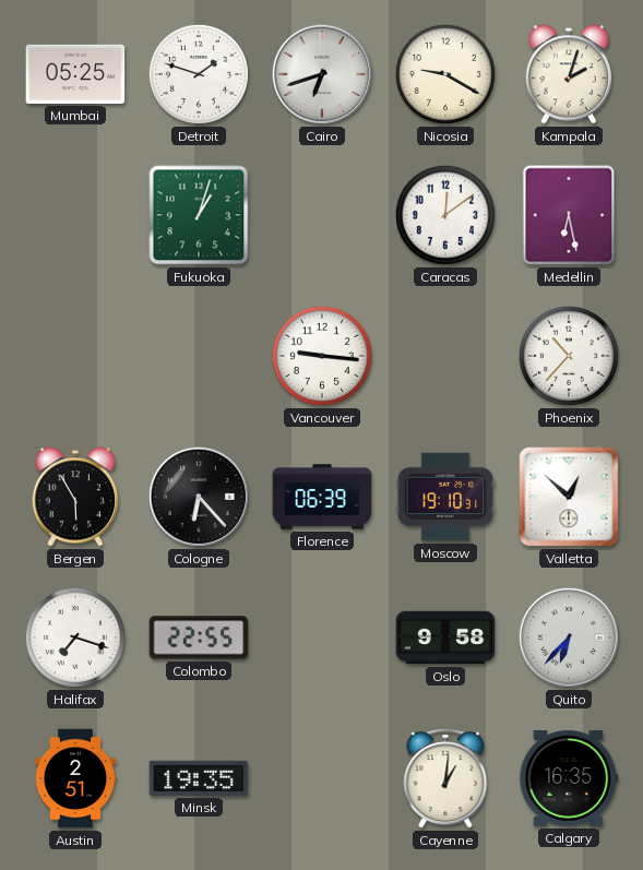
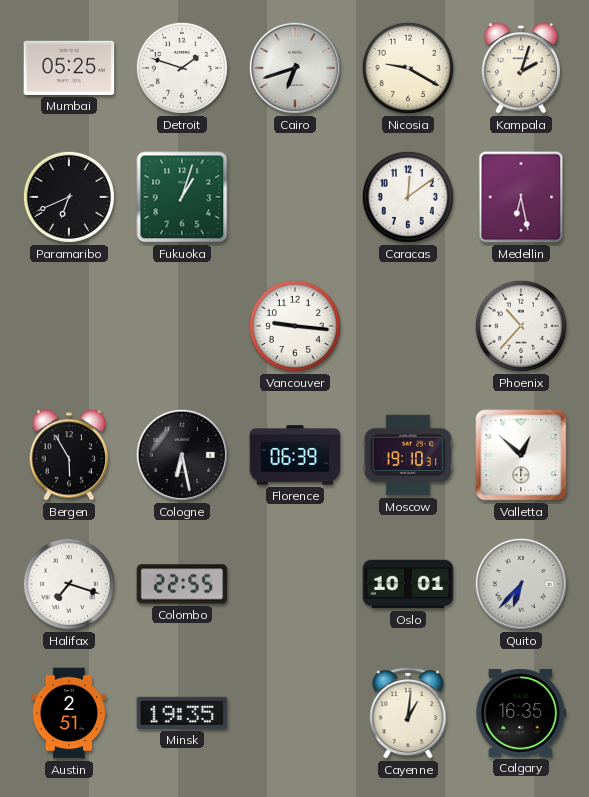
Paramaribo: none -> 6:41 (69, 197)
Cologne: 6:23 -> 6:28 (182, 455)
Oslo: 9:58 -> 10:01 (408, 584)
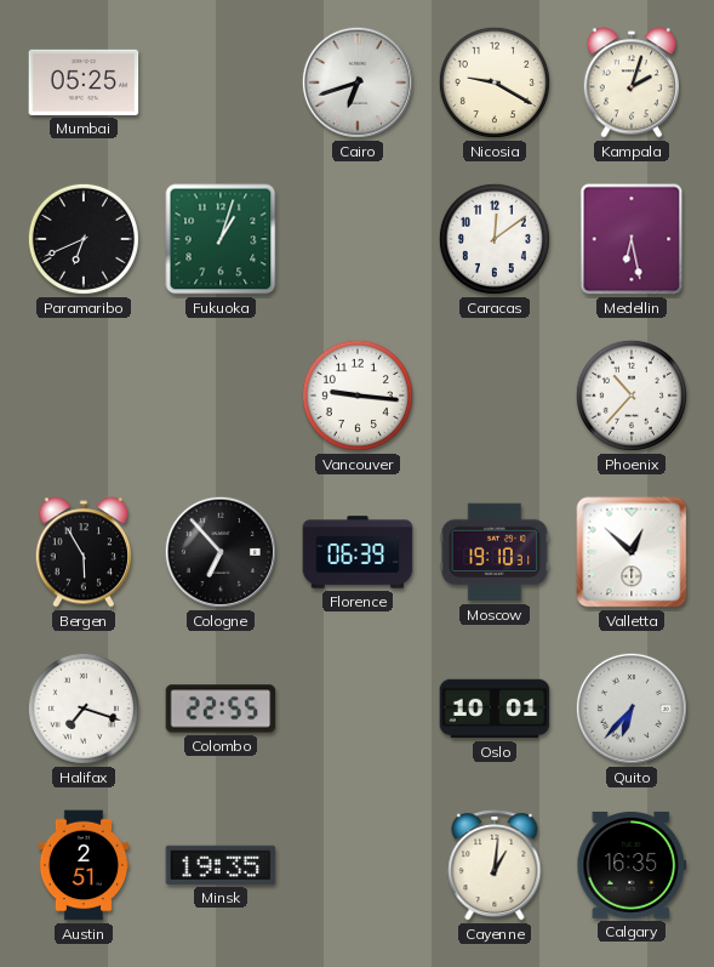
Detroit: 1:48 -> none (182, 68)
Cologne: 6:28 -> 6:53 (221, 552)
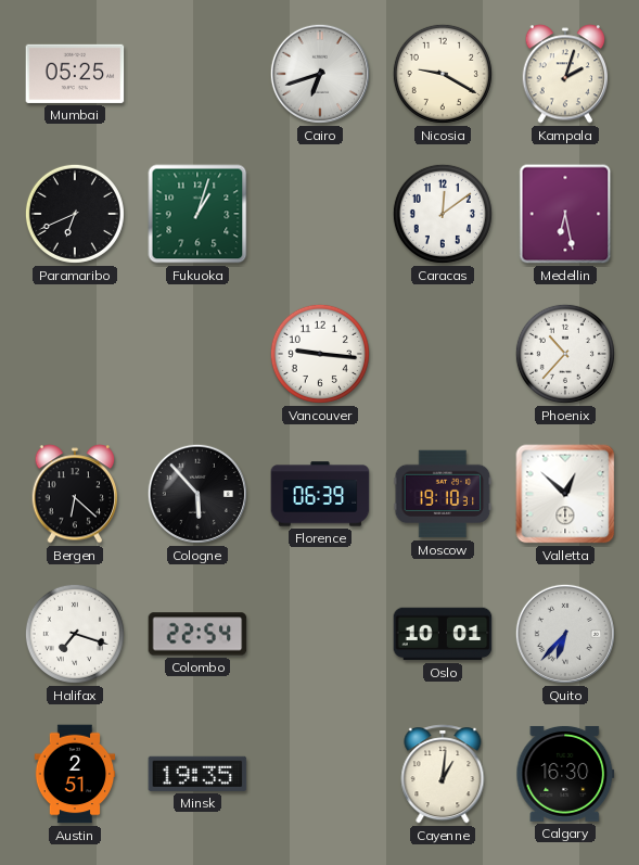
Bergen: 5:55 -> 6:22 (75, 494)
Cologne: 6:53 -> 5:53 (197, 494)
Colombo: 22:55 -> 22:54 (197, 634)
Calgary: 16:35 -> 16:30 (565, 774)
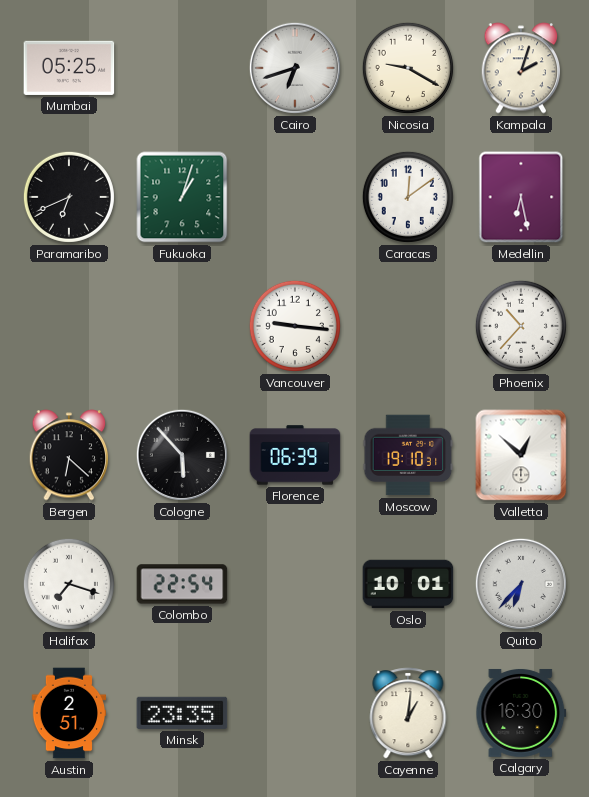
Minsk: 19:35 -> 23:35 (182, 713)
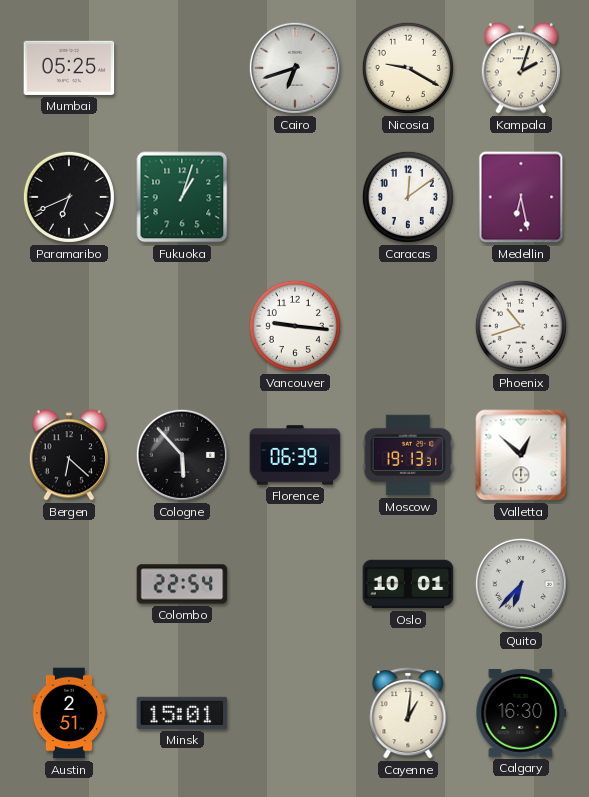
Phoenix: 10:37 -> 10:42 (521, 326)
Moscow: 19:10 -> 19:13 (408, 455)
Halifax: 7:18 -> none (69, 584)
Minsk: 23:35 -> 15:01 (182, 713)
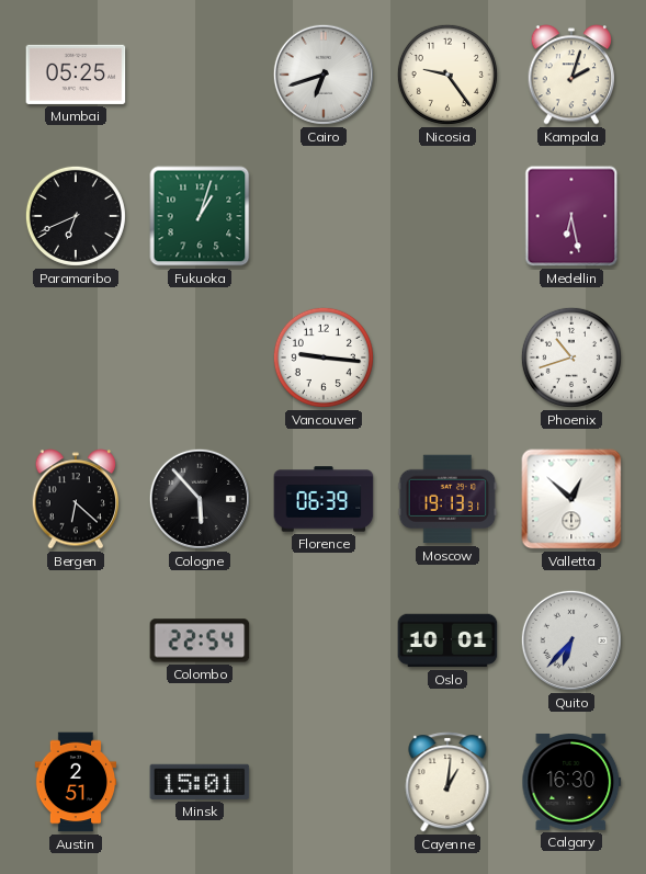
Nicosia: 9:20 -> 9:24 (447, 75)
Caracas: 12:09 -> none (408, 197)
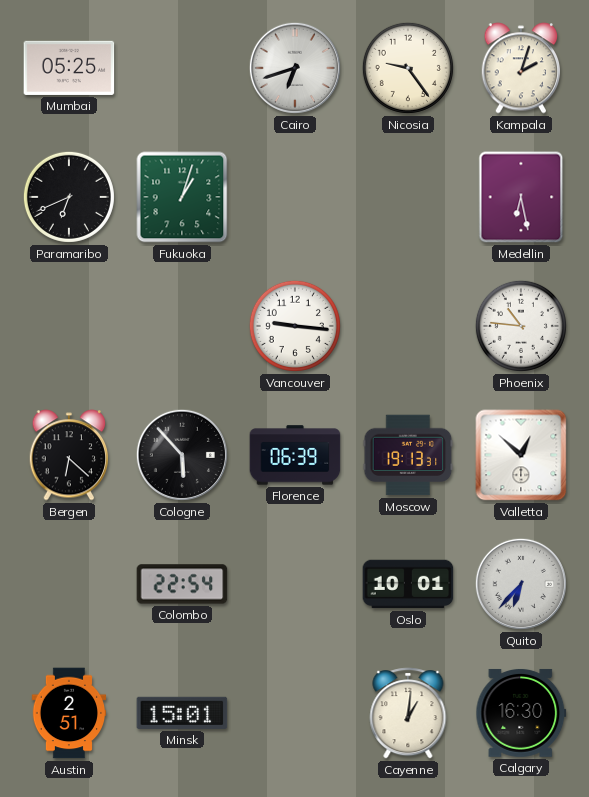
Phoenix: 10:42 -> 10:46 (521, 326)
